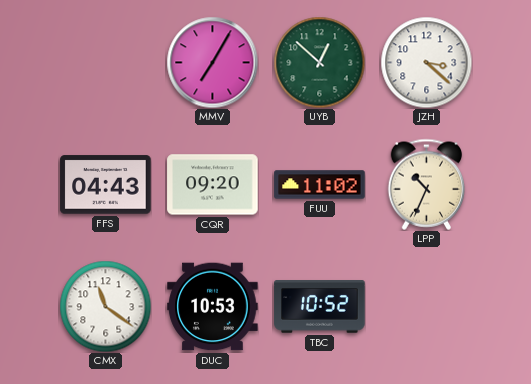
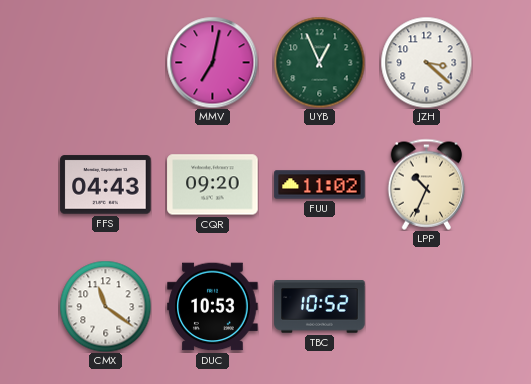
MMV: 7:05 -> 7:02 (212, 62)
UYB: 12:52 -> 12:56 (319, 62)
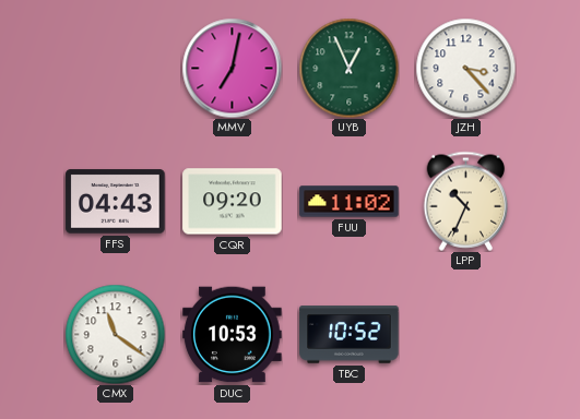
JZH: 3:22 -> 3:23 (465, 68)
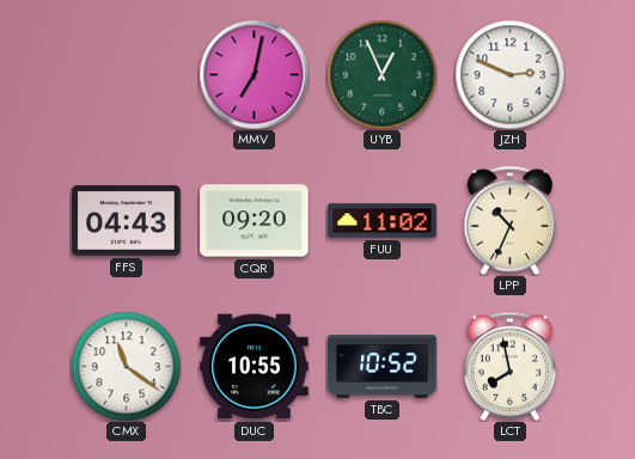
JZH: 3:23 -> 2:49 (509, 74)
DUC: 10:53 -> 10:55 (255, 367)
LCT: none -> 7:58 (511, 366)
